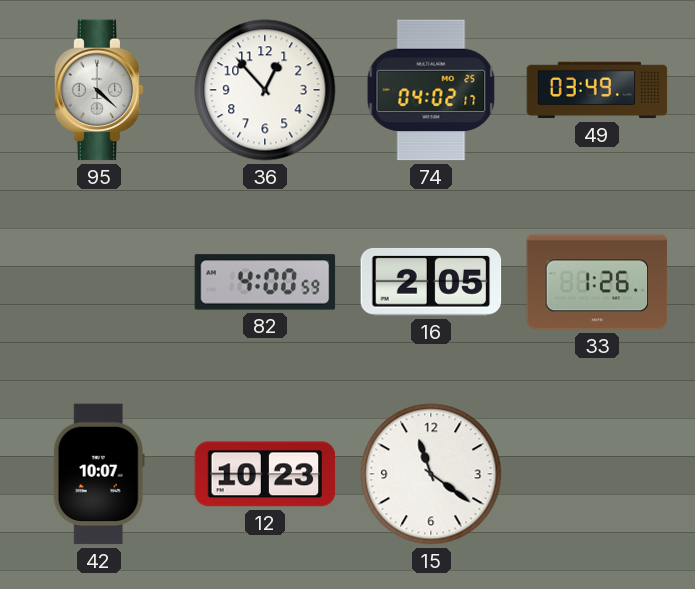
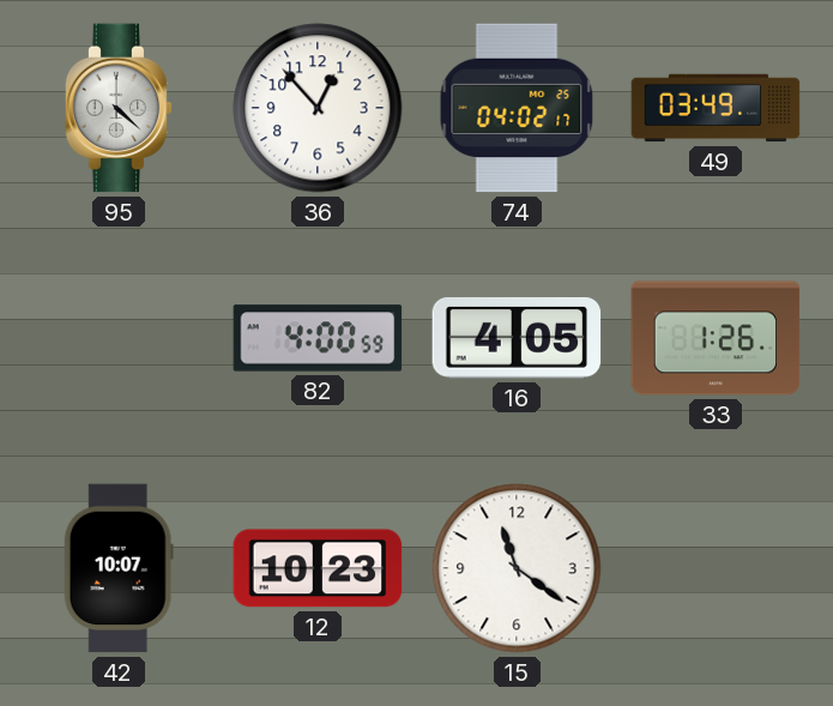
16: 2:05 -> 4:05 (517, 338)
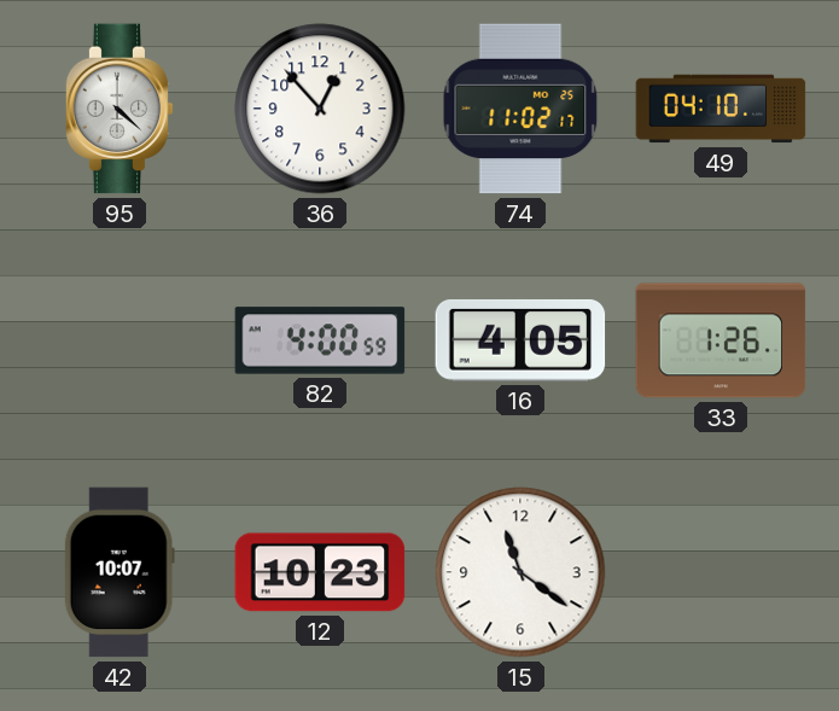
74: 04:02 -> 11:02 (520, 109)
49: 03:49 -> 04:10 (721, 109)
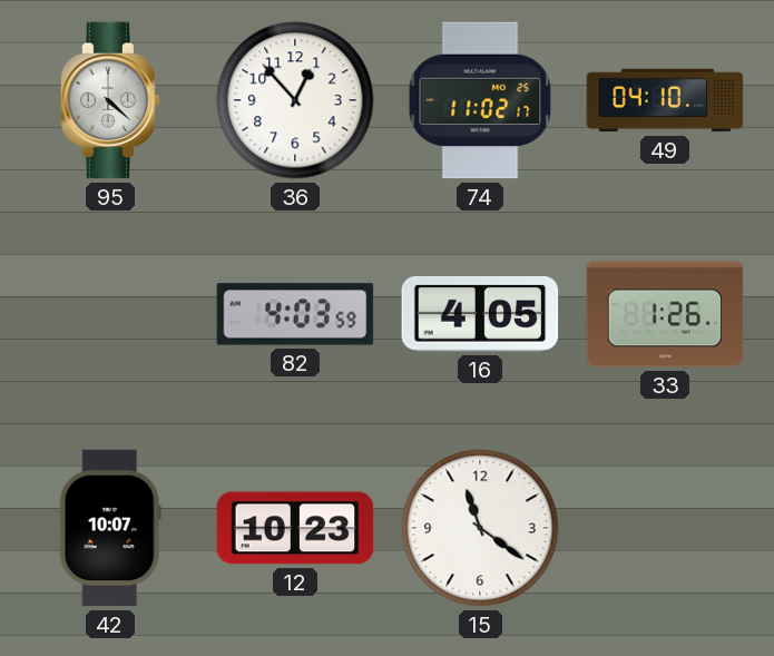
82: 4:00 -> 4:03 (295, 314)
